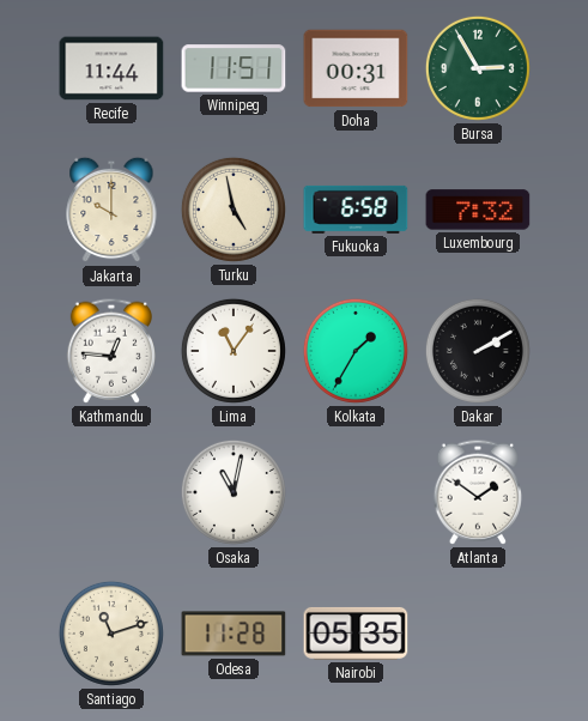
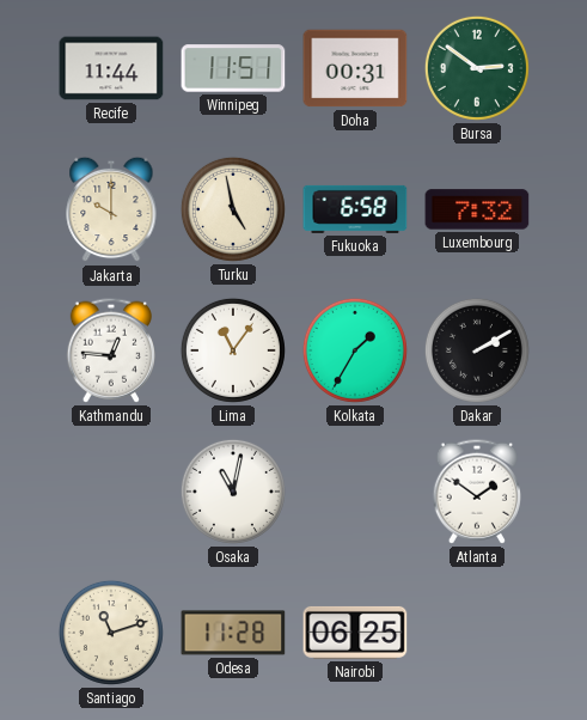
Bursa: 2:55 -> 2:51 (477, 68)
Nairobi: 05:35 -> 06:25 (355, 633)
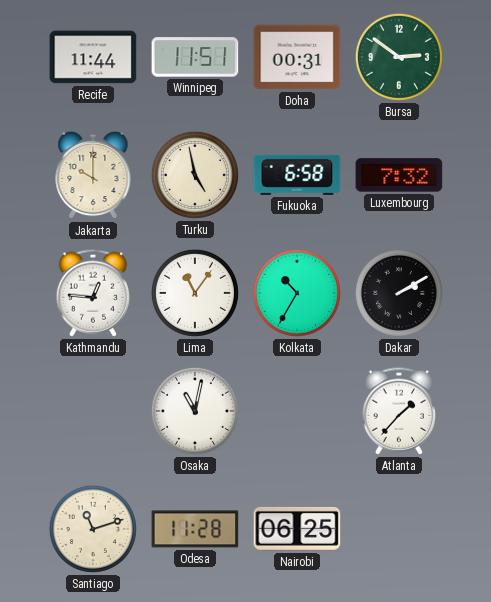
Kolkata: 1:35 -> 10:35 (297, 293)
Atlanta: 1:51 -> 1:37 (398, 411)
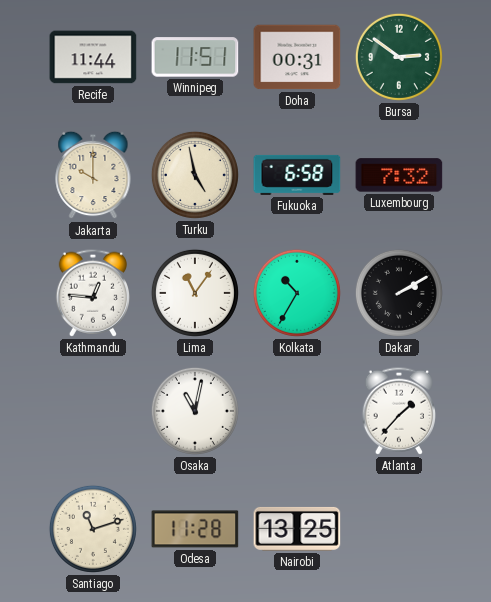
Nairobi: 06:25 -> 13:25 (297, 529)
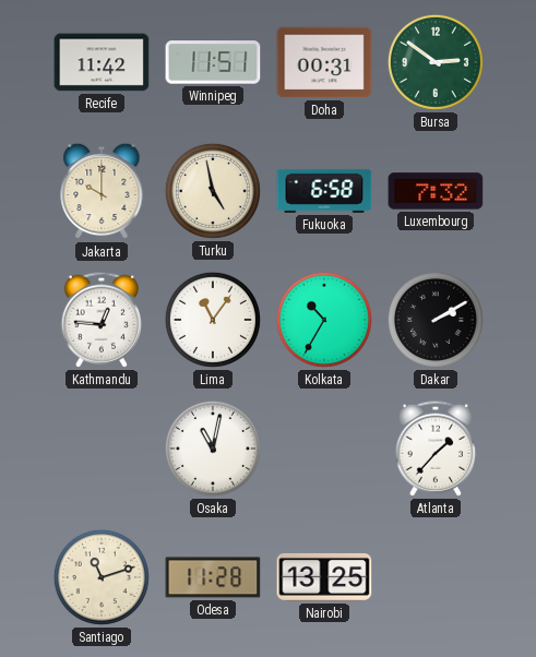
Recife: 11:44 -> 11:42 (102, 62)
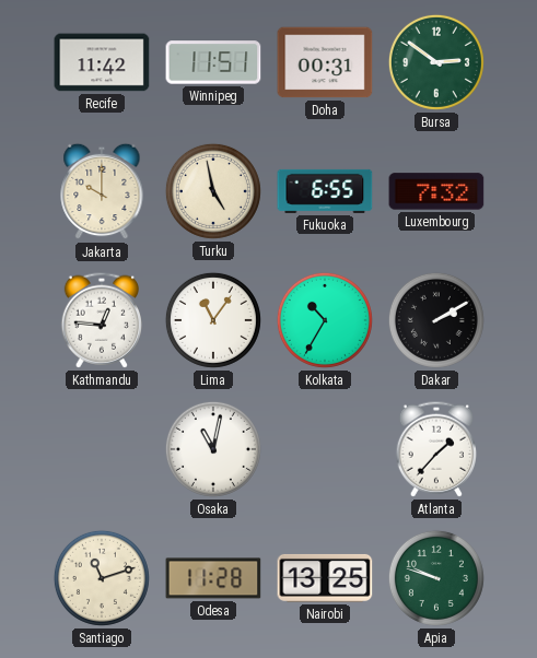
Fukuoka: 6:58 -> 6:55 (325, 191)
Apia: none -> 9:48 (436, 578)
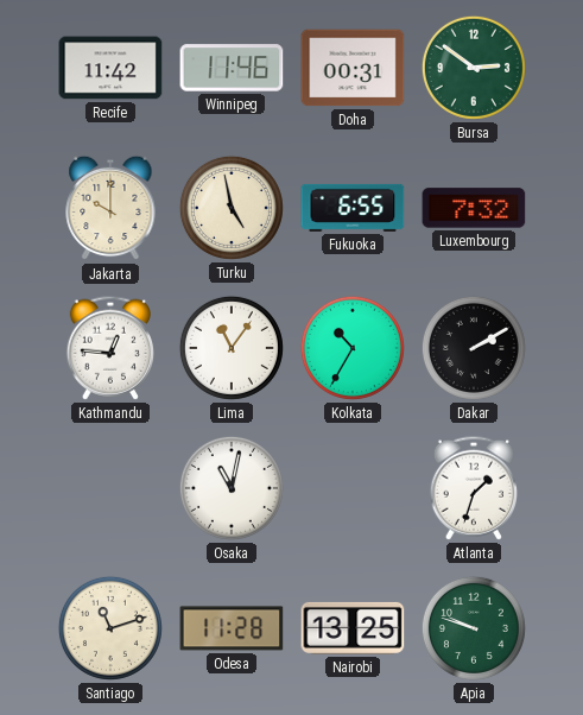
Winnipeg: 11:51 -> 11:46 (232, 68)
Atlanta: 1:37 -> 1:33 (473, 488)
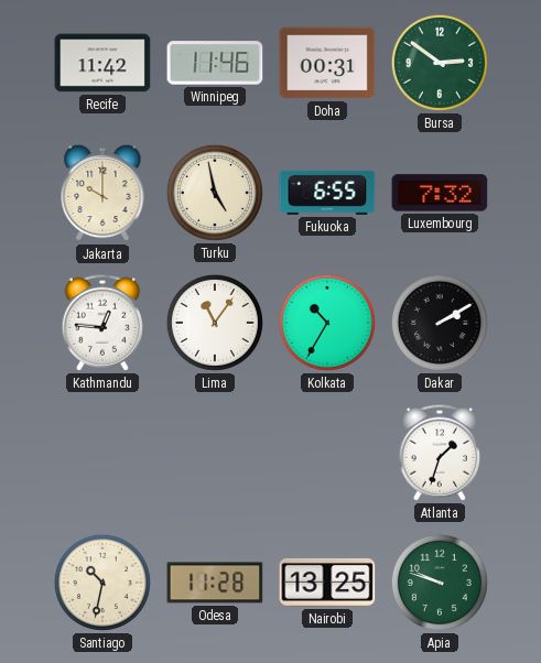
Osaka: 11:02 -> none (232, 488)
Santiago: 11:12 -> 10:32 (102, 583)
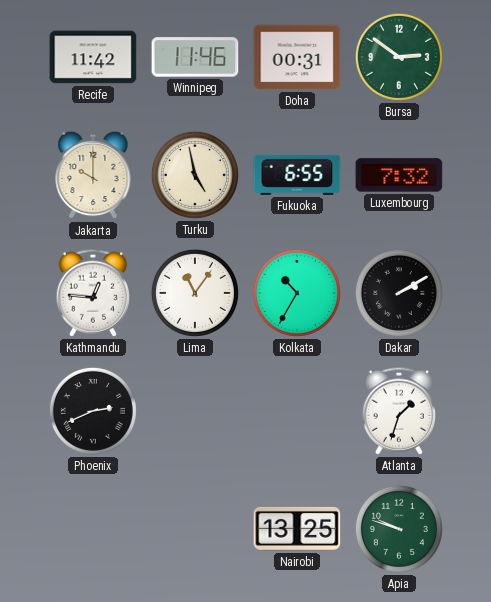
Phoenix: none -> 2:41 (93, 411)
Santiago: 10:32 -> none (102, 583)
Odesa: 11:28 -> none (215, 583)
